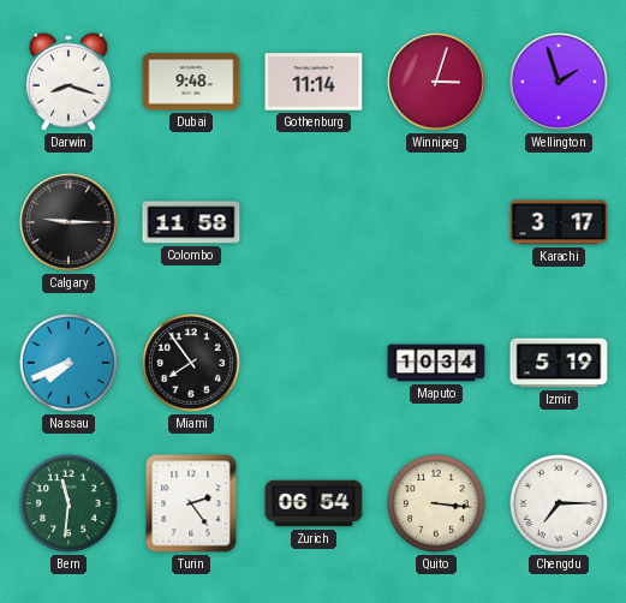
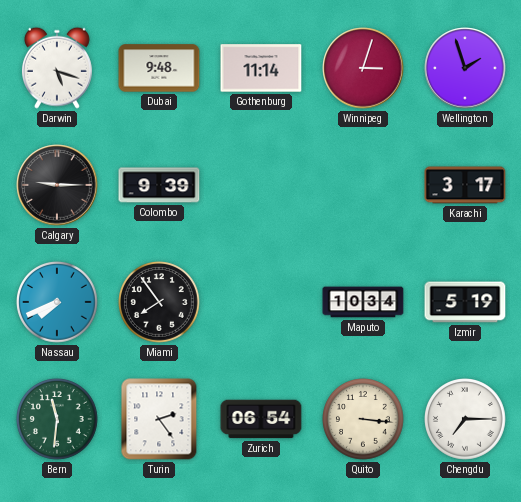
Darwin: 8:18 -> 5:18 (57, 68)
Colombo: 11:58 -> 9:39 (159, 185)
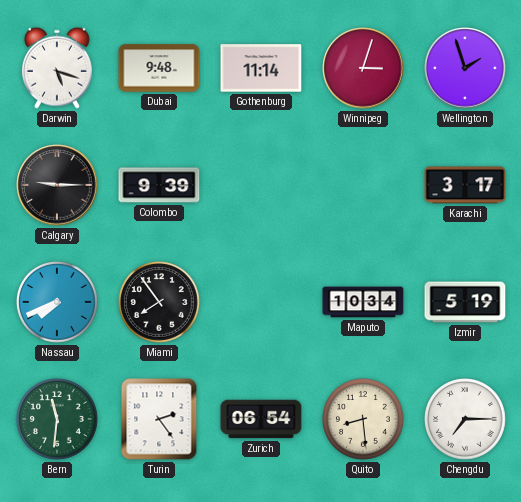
Quito: 3:16 -> 8:29 (364, 420)
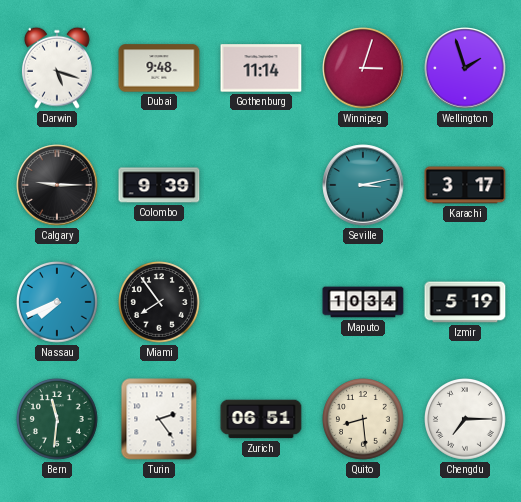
Seville: none -> 3:13 (363, 185)
Zurich: 06:54 -> 06:51 (261, 419)
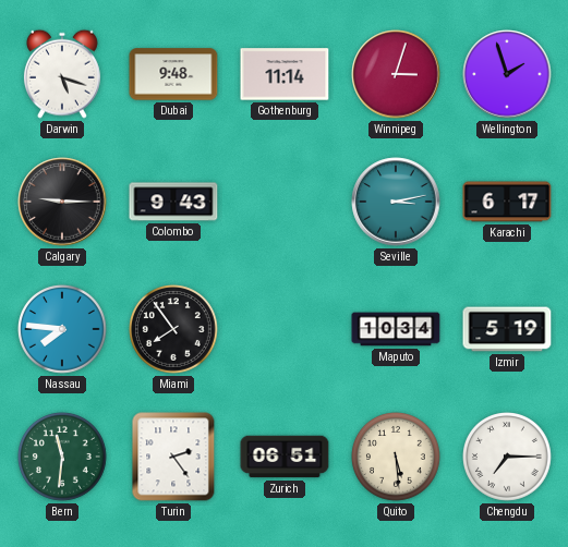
Colombo: 9:39 -> 9:43 (173, 202)
Karachi: 3:17 -> 6:17 (507, 202)
Nassau: 7:41 -> 7:46 (63, 330)
Quito: 8:29 -> 5:29 (397, 458)
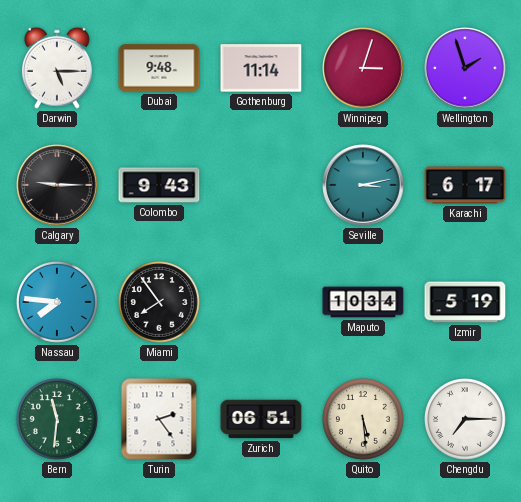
Darwin: 5:18 -> 5:15 (57, 68)
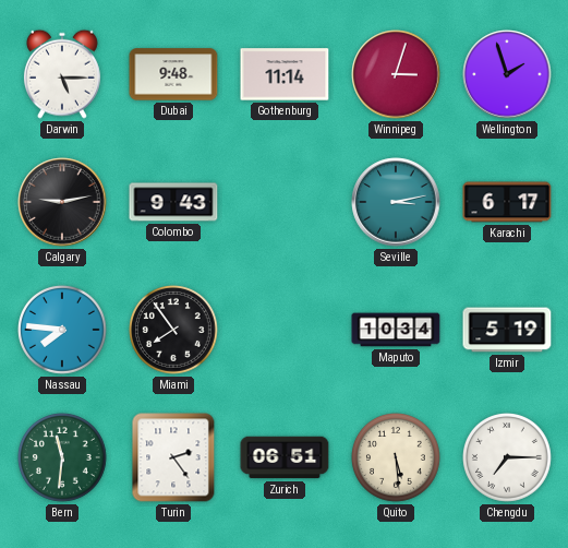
Calgary: 9:15 -> 9:13 (62, 202)
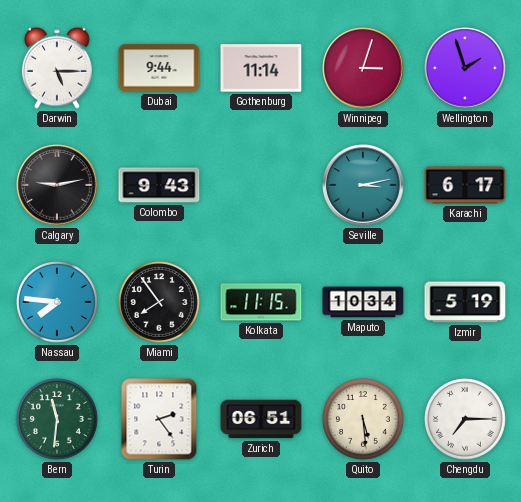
Dubai: 9:48 -> 9:44 (159, 68)
Kolkata: none -> 11:15 (261, 302)
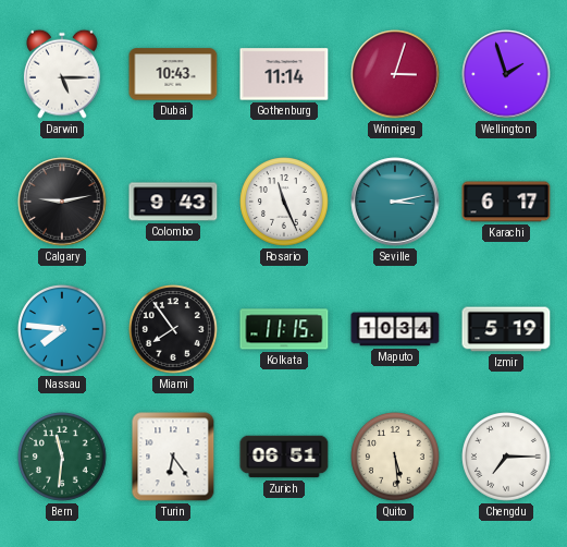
Dubai: 9:44 -> 10:43 (173, 74)
Rosario: none -> 11:26 (285, 203)
Turin: 2:24 -> 6:24 (173, 457)
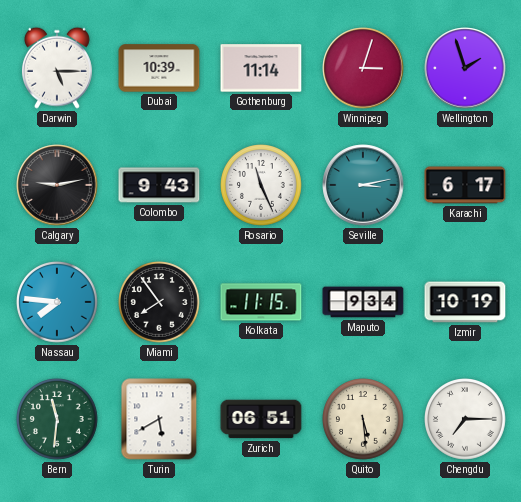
Dubai: 10:43 -> 10:39 (159, 68)
Maputo: 10:34 -> 9:34 (363, 302)
Izmir: 5:19 -> 10:19 (465, 302)
Turin: 6:24 -> 5:40 (159, 419)
